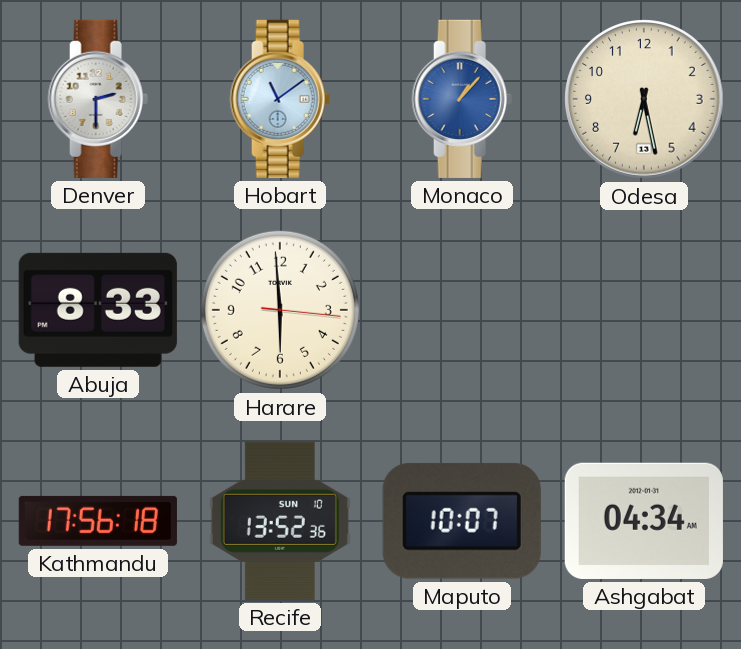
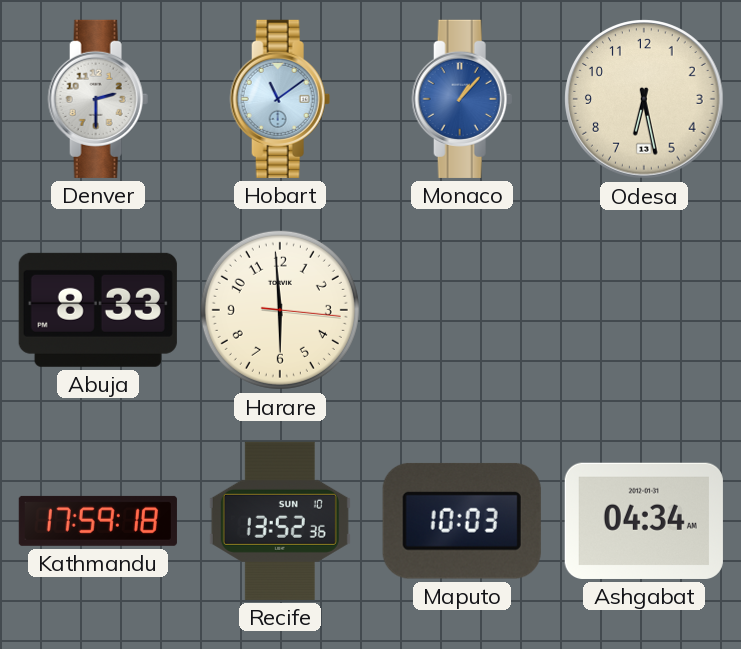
Kathmandu: 17:56 -> 17:59 (98, 521)
Maputo: 10:07 -> 10:03 (462, 521)
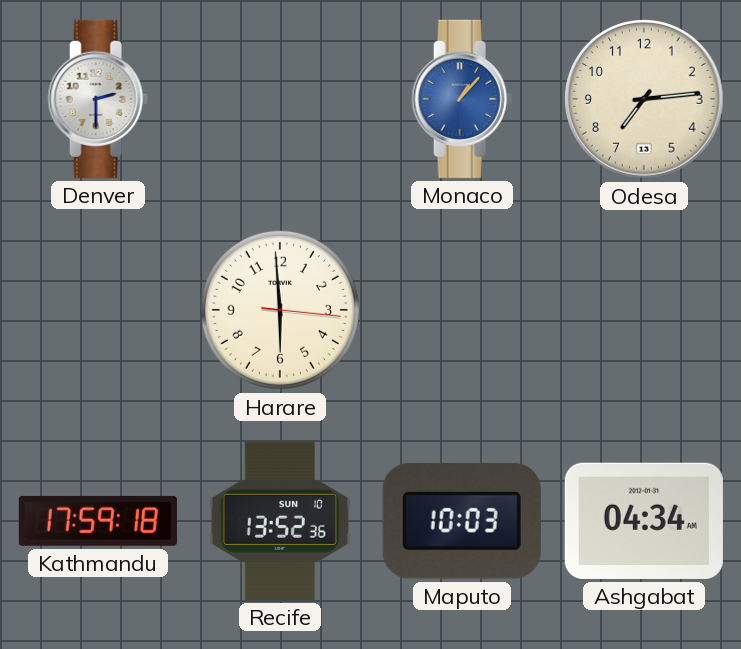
Hobart: 11:09 -> none (280, 99)
Odesa: 6:28 -> 7:14 (644, 99)
Abuja: 8:33 -> none (98, 310)
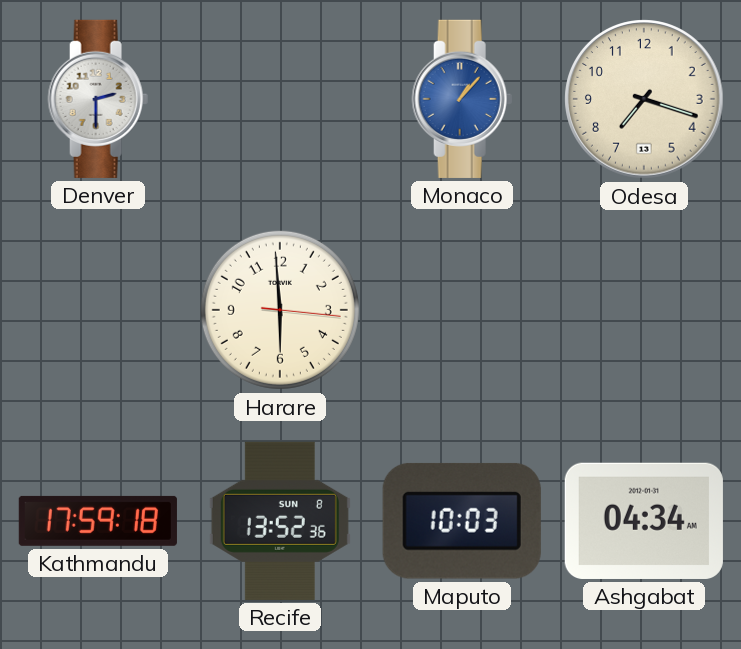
Odesa: 7:14 -> 7:18 (644, 99)
Recife date: SUN 10 -> SUN 8 (280, 521)
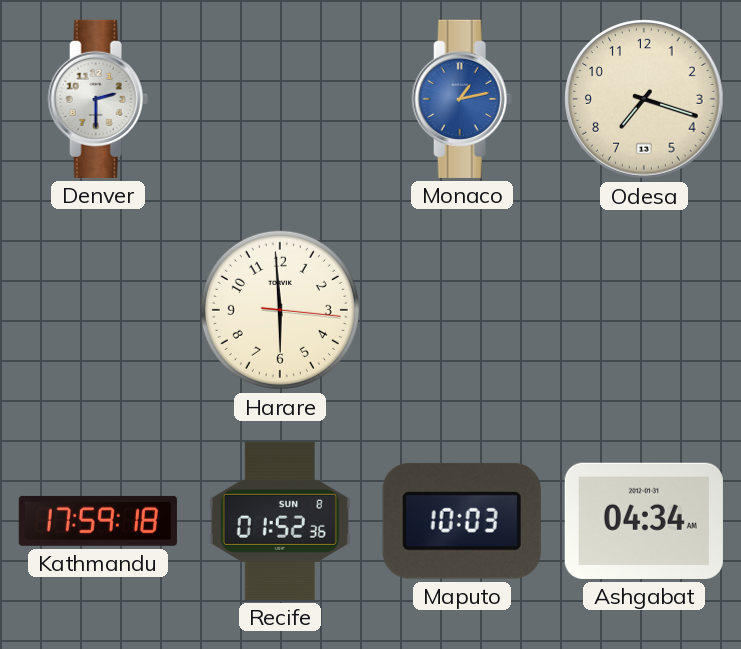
Monaco: 1:07 -> 1:13 (462, 99)
Recife: 13:52 -> 01:52 (280, 521)
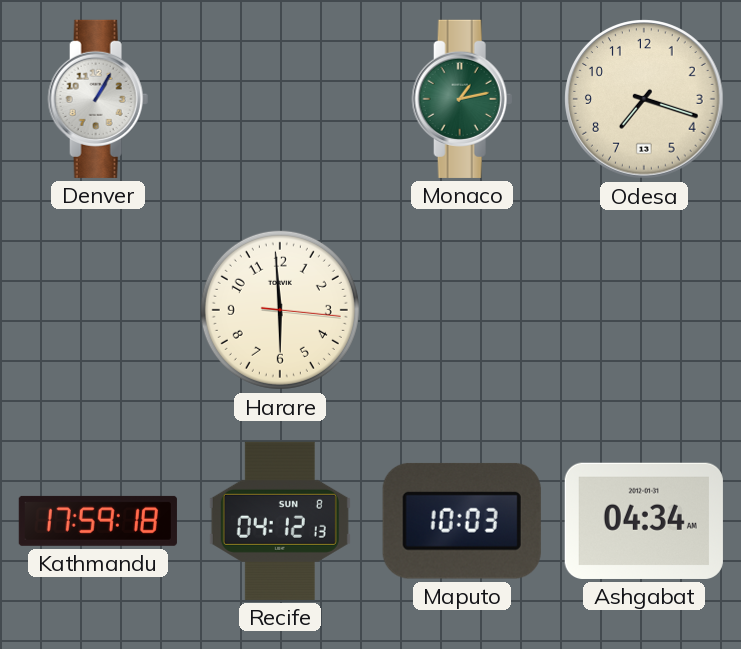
Denver: 2:30 -> 1:05 (98, 99)
Monaco dial: blue -> green (462, 99)
Recife: 01:52 -> 04:12 (280, 521)
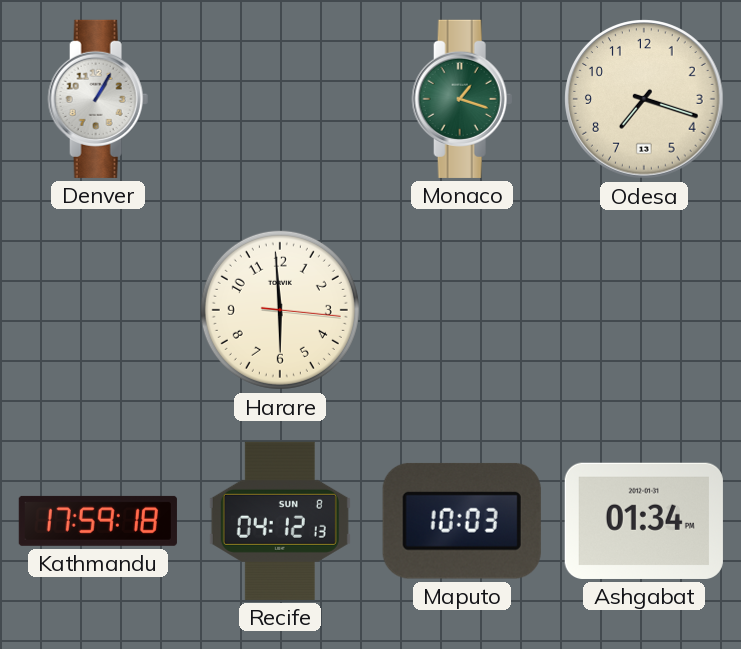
Monaco: 1:13 -> 1:18 (462, 99)
Ashgabat: 04:34 -> 01:34 (644, 521)
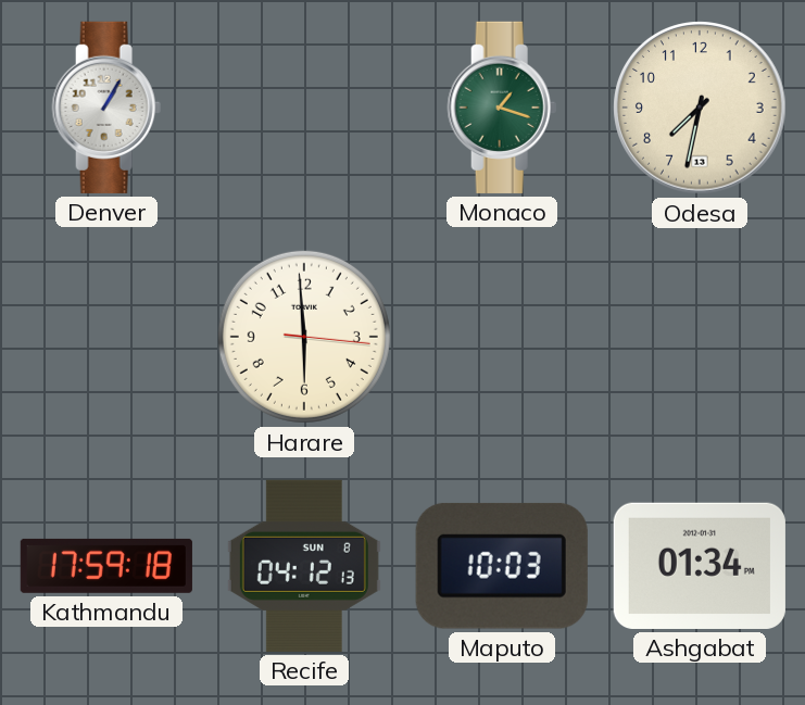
Odesa: 7:18 -> 7:32 (700, 108)
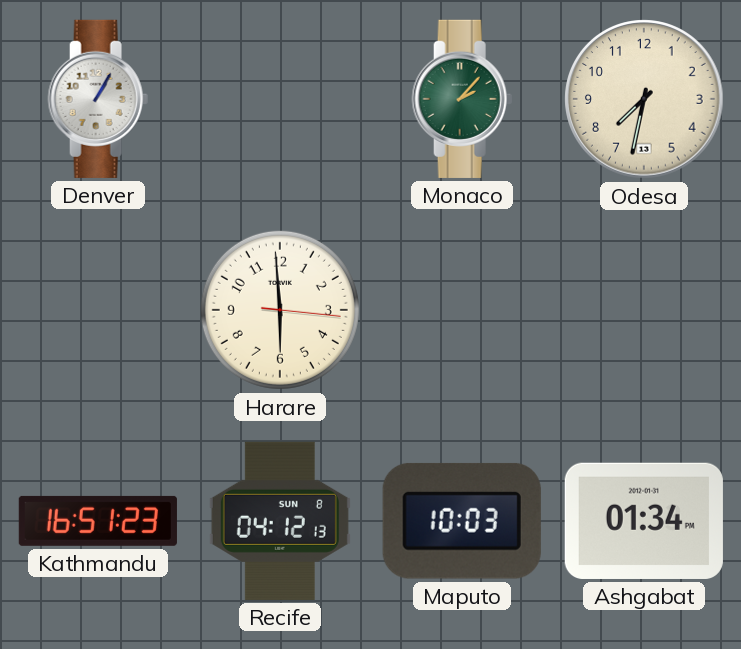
Monaco: 1:18 -> 2:07 (462, 99)
Kathmandu: 17:59 -> 16:51 (98, 521)
